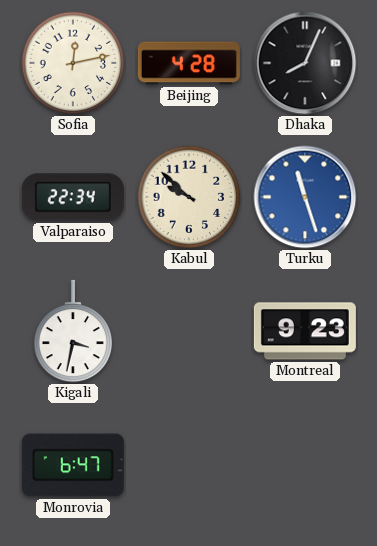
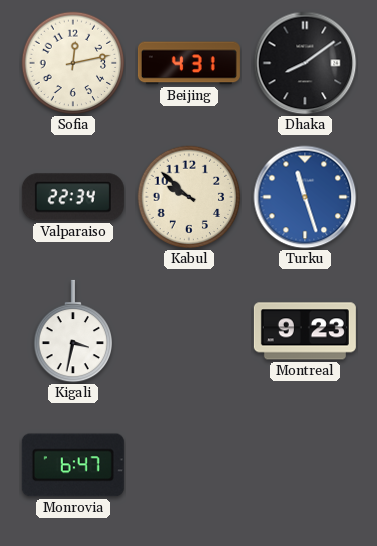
Beijing: 4:28 -> 4:31 (189, 63)
Dhaka: 8:04 -> 8:09 (305, 63)
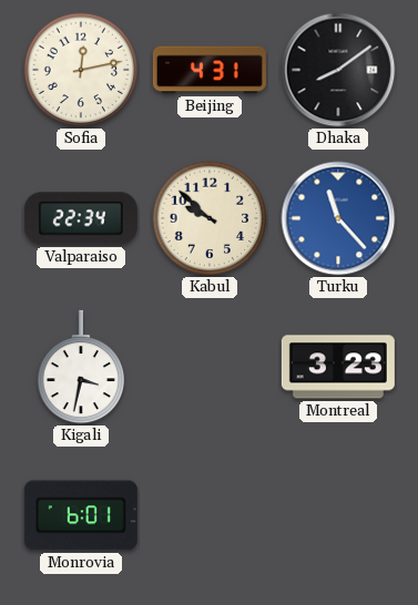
Turku: 11:27 -> 11:23 (338, 218)
Montreal: 9:23 -> 3:23 (338, 367)
Monrovia: 6:47 -> 6:01 (81, 515)
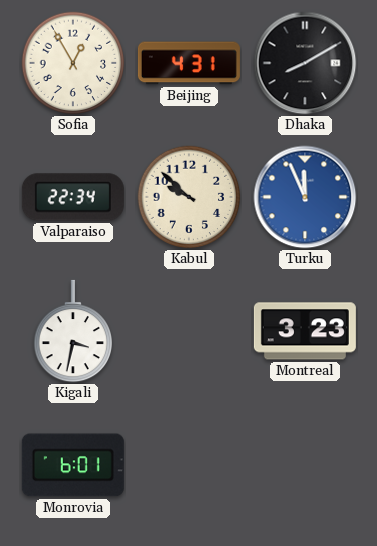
Sofia: 12:13 -> 12:55 (73, 63)
Dhaka: 8:09 -> 8:10 (305, 63)
Turku: 11:23 -> 11:56 (305, 197)
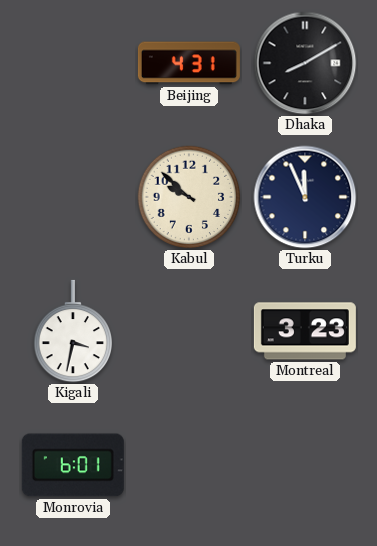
Sofia: 12:55 -> none (73, 63)
Valparaiso: 22:34 -> none (73, 197)
Turku dial: blue -> navy (305, 197)
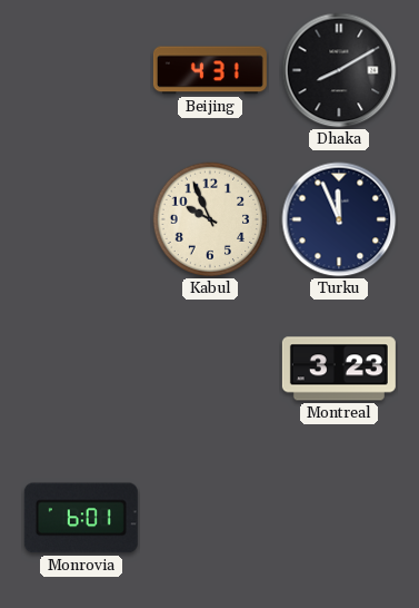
Kabul: 9:52 -> 9:56 (210, 219)
Kigali: 3:32 -> none (73, 331)
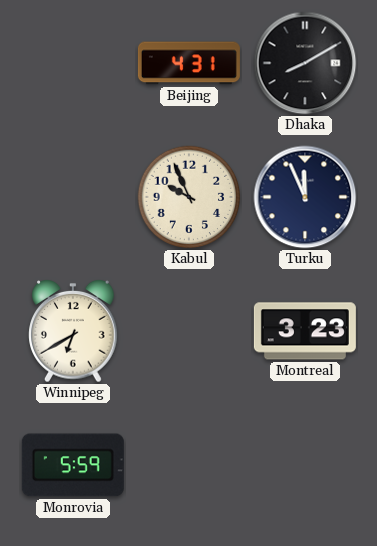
Winnipeg: none -> 6:40 (73, 332)
Monrovia: 6:01 -> 5:59 (73, 465)
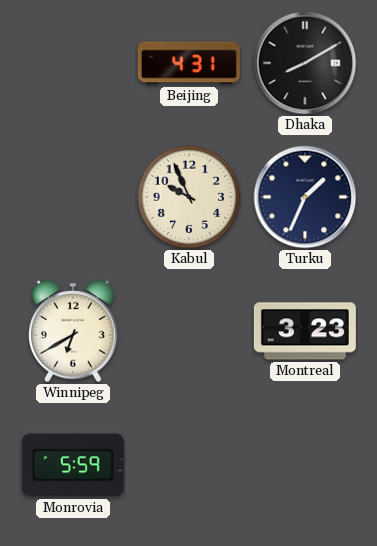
Turku: 11:56 -> 1:34 (305, 197)
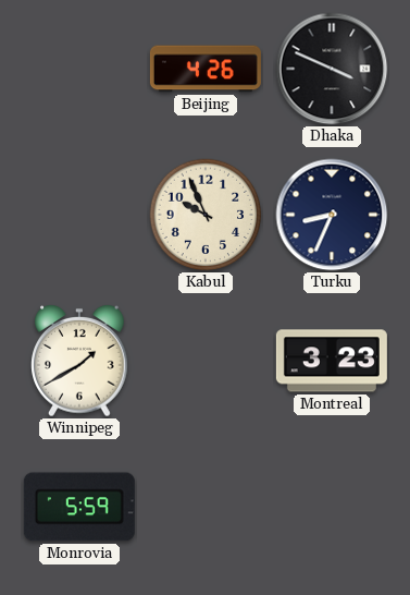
Beijing: 4:31 -> 4:26 (206, 69)
Dhaka: 8:10 -> 3:49 (332, 69)
Turku: 1:34 -> 8:34 (332, 215)
Winnipeg: 6:40 -> 1:40 (79, 362)
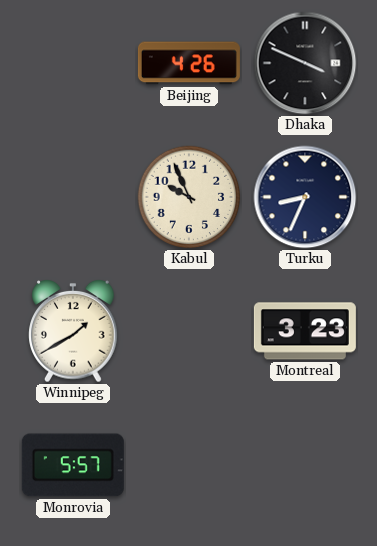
Monrovia: 5:59 -> 5:57 (73, 465)
